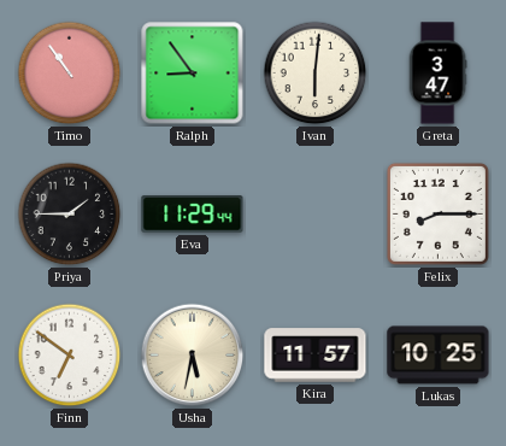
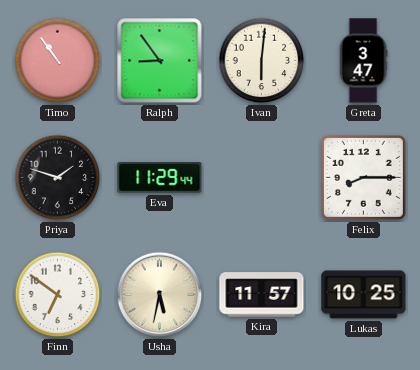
Priya: 1:45 -> 1:48 (58, 178)
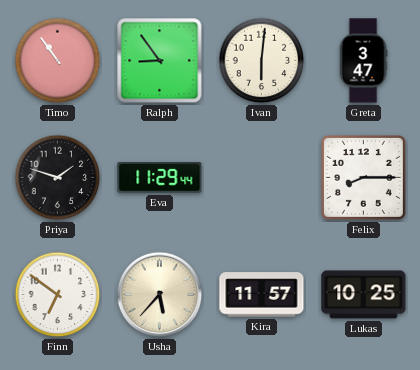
Usha: 5:32 -> 5:37 (160, 295)
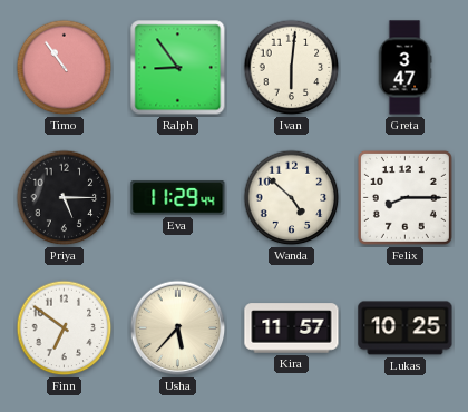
Priya: 1:48 -> 5:15 (65, 198)
Wanda: none -> 4:52 (292, 198)
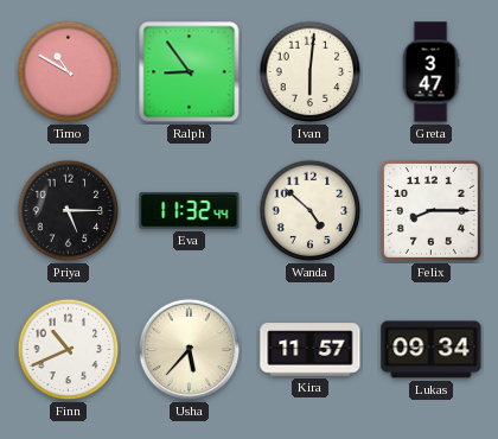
Timo: 10:54 -> 10:50 (69, 72)
Eva: 11:29 -> 11:32 (190, 211)
Finn: 6:51 -> 10:41 (69, 350)
Lukas: 10:25 -> 09:34 (432, 350)
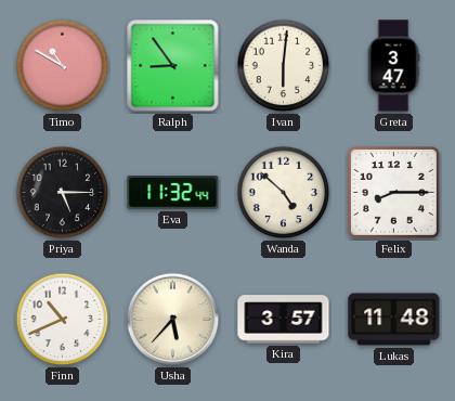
Kira: 11:57 -> 3:57 (284, 320)
Lukas: 09:34 -> 11:48 (394, 320)
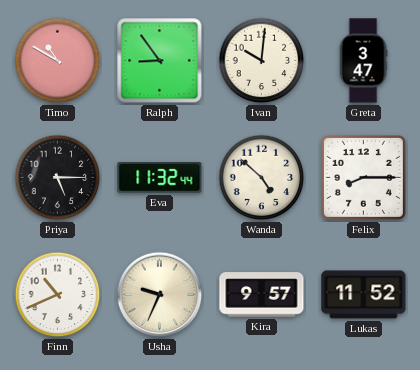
Ivan: 6:01 -> 10:01 (262, 61)
Usha: 5:37 -> 9:34 (160, 295)
Kira: 3:57 -> 9:57 (262, 295)
Lukas: 11:48 -> 11:52 (364, 295)
